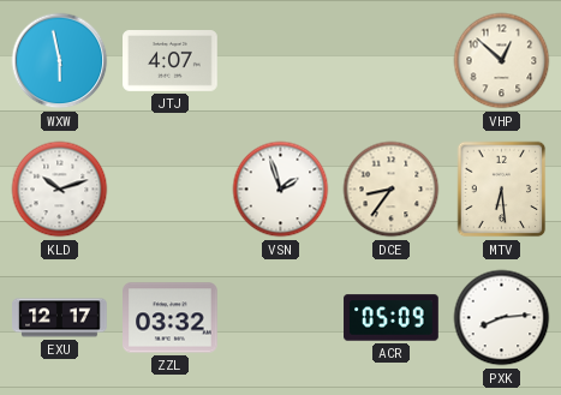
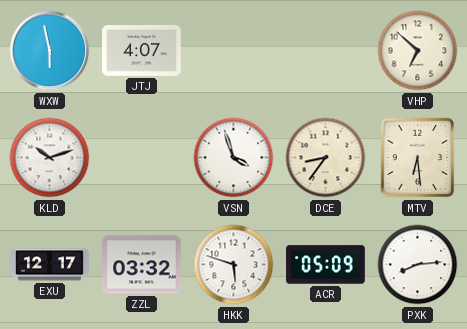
VHP: 12:52 -> 6:52 (418, 51)
VSN: 1:57 -> 3:57 (234, 158)
HKK: none -> 5:48 (234, 265)
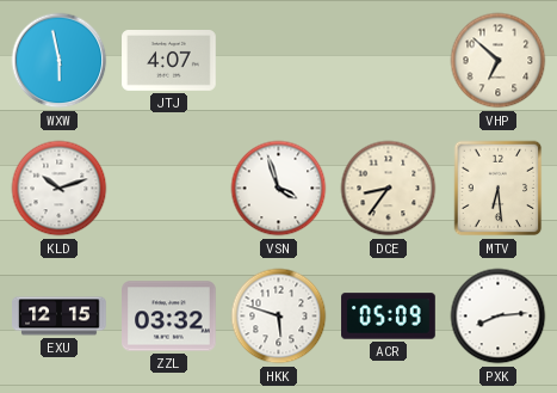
EXU: 12:17 -> 12:15 (60, 317)
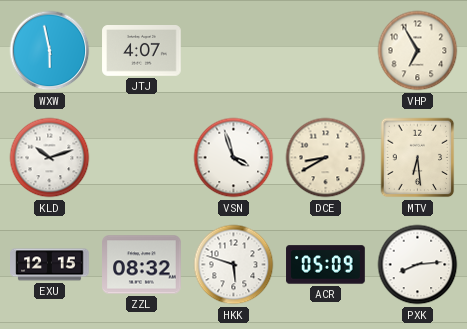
VHP: 6:52 -> 6:55 (418, 51)
DCE: 8:36 -> 8:40 (326, 158)
ZZL: 03:32 -> 08:32 (142, 265)
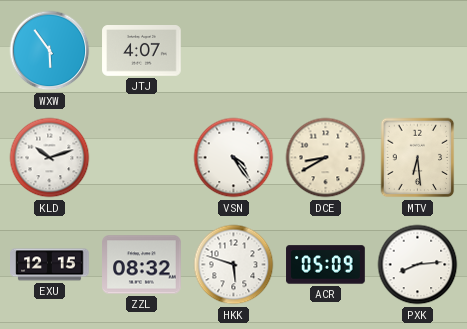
WXW: 5:58 -> 5:54 (50, 51)
VHP: 6:55 -> none (418, 51)
VSN: 3:57 -> 4:24 (234, 158)
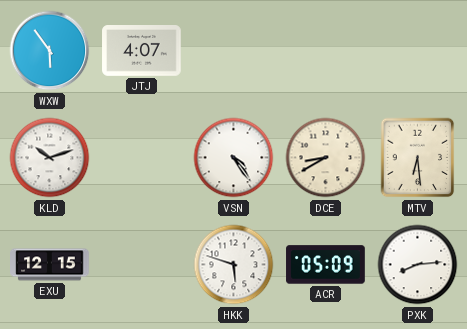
ZZL: 08:32 -> none (142, 265)
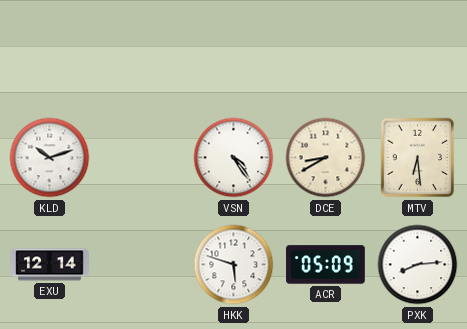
WXW: 5:54 -> none (50, 51)
JTJ: 4:07 -> none (142, 51)
EXU: 12:15 -> 12:14 (50, 265)
